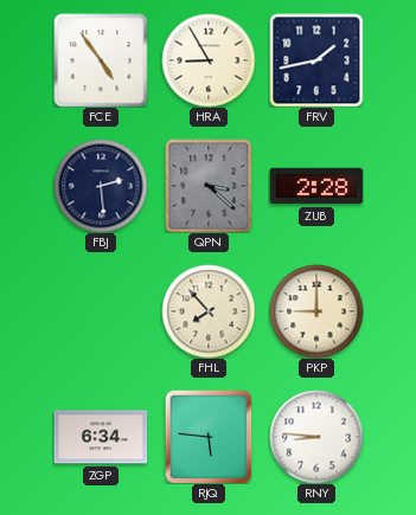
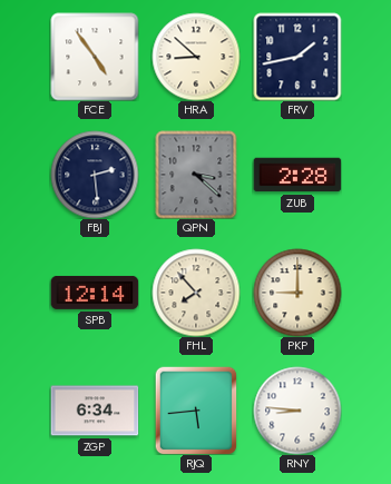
HRA: 8:55 -> 8:52 (196, 57)
SPB: none -> 12:14 (95, 293)
RJQ: 5:46 -> 5:44 (196, 411)
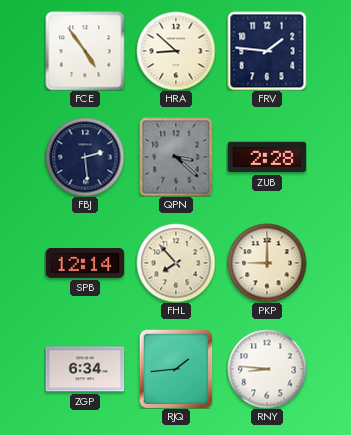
FRV: 1:43 -> 1:46 (267, 51)
RJQ: 5:44 -> 1:44 (176, 369)
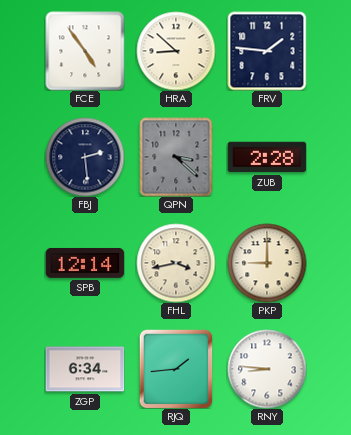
FHL: 7:53 -> 3:43 (176, 263)
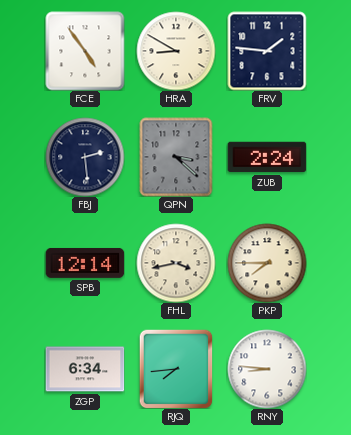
HRA: 8:52 -> 8:50 (176, 51)
ZUB: 2:28 -> 2:24 (267, 157)
PKP: 9:00 -> 7:45 (267, 263)
RJQ: 1:44 -> 7:44 (176, 369)
